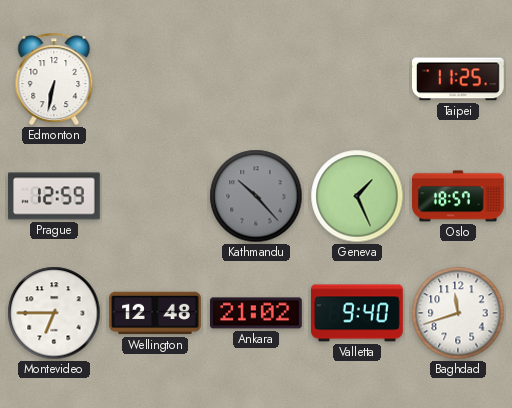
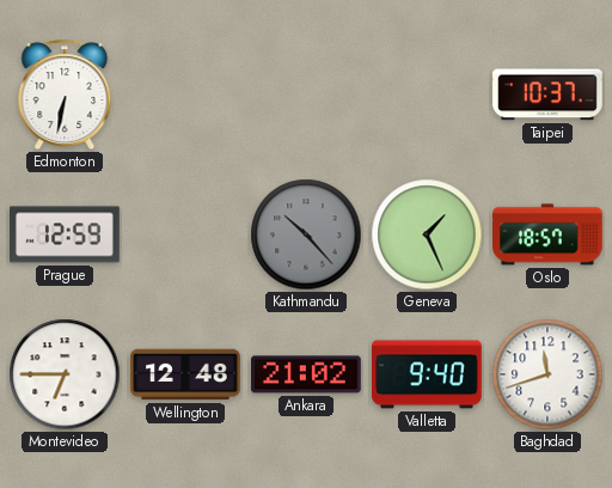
Taipei: 11:25 -> 10:37 (549, 94)
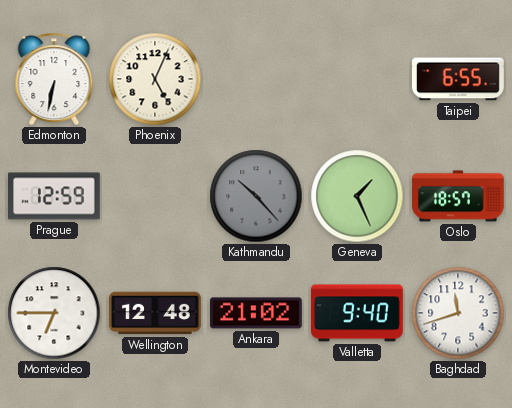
Phoenix: none -> 5:04 (155, 79)
Taipei: 10:37 -> 6:55 (459, 79)
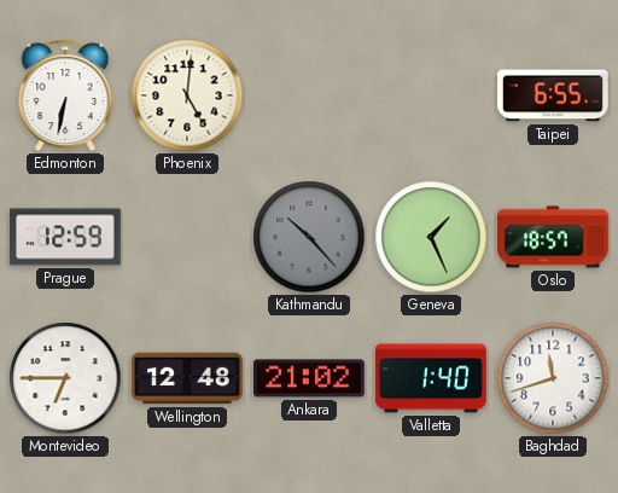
Phoenix: 5:04 -> 5:01 (187, 95)
Valletta: 9:40 -> 1:40 (432, 378)
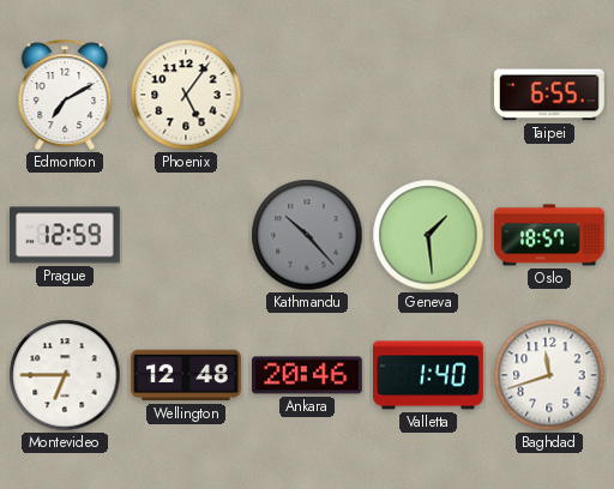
Edmonton: 6:32 -> 7:10 (65, 95)
Phoenix: 5:01 -> 5:06 (186, 95)
Geneva: 1:26 -> 1:29 (428, 235)
Ankara: 21:02 -> 20:46 (308, 375)
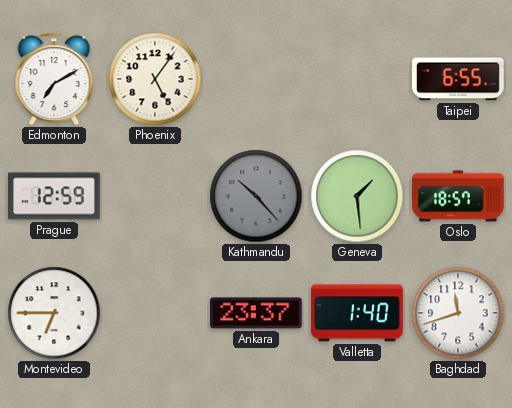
Wellington: 12:48 -> none (186, 375)
Ankara: 20:46 -> 23:37 (257, 313)
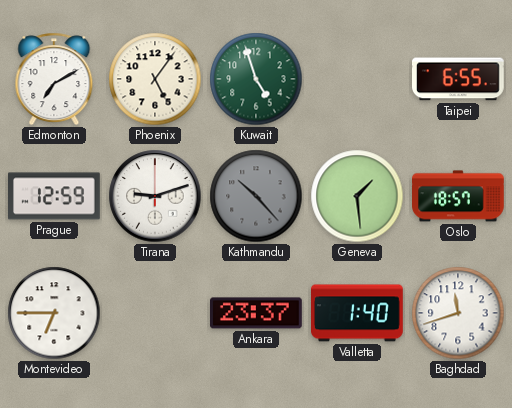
Kuwait: none -> 4:57 (256, 79)
Tirana: none -> 9:12 (155, 196)
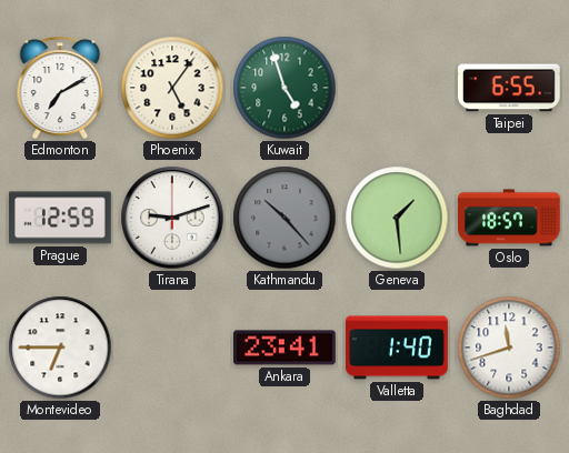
Ankara: 23:37 -> 23:41 (286, 348)
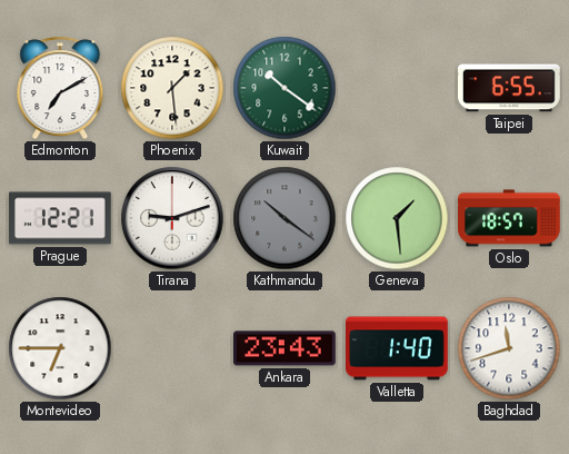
Phoenix: 5:06 -> 1:29 (172, 88)
Kuwait: 4:57 -> 10:21 (284, 88)
Prague: 12:59 -> 12:21 (60, 218)
Kathmandu: 10:23 -> 10:21 (284, 218)
Ankara: 23:41 -> 23:43 (286, 348)
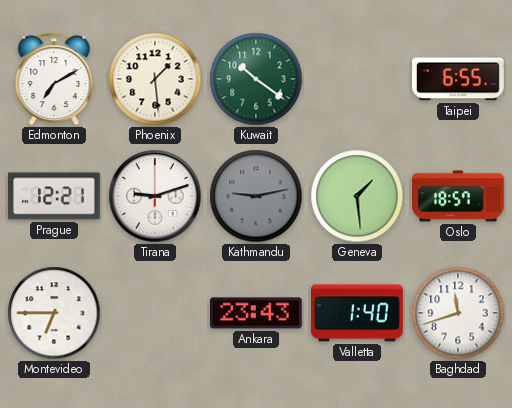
Kathmandu: 10:21 -> 9:13 (256, 196)
